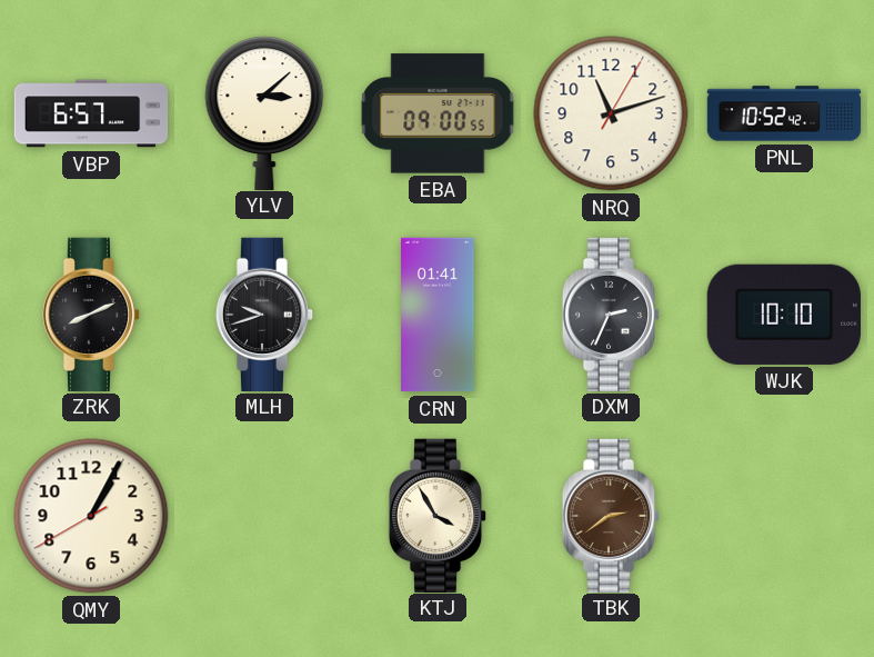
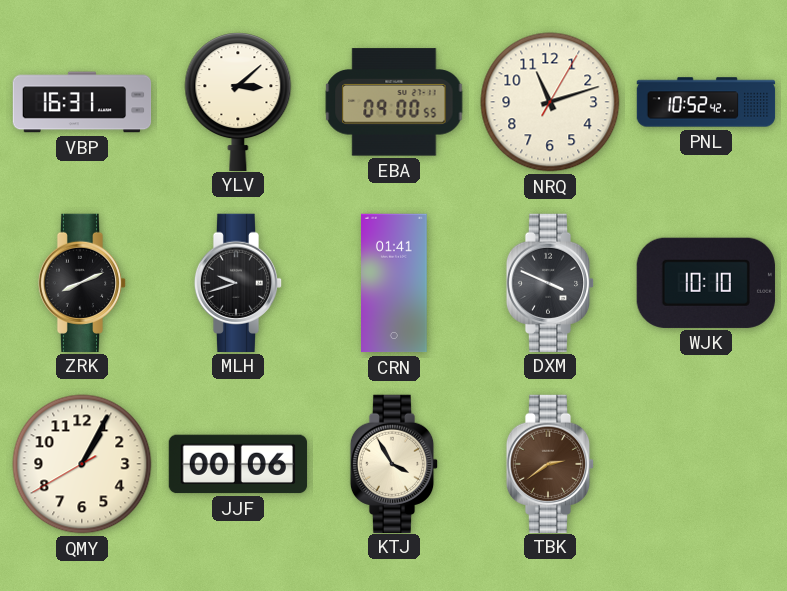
VBP: 6:57 -> 16:31 (82, 102)
DXM: 2:34 -> 3:49 (550, 282)
JJF: none -> 00:06 (238, 464)
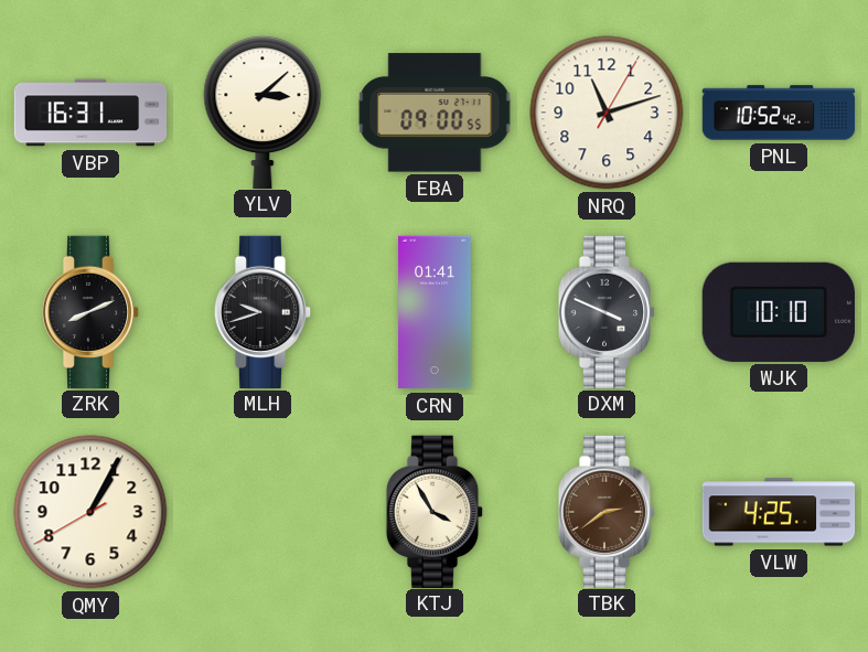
JJF: 00:06 -> none (238, 464)
VLW: none -> 4:25 (779, 512)
